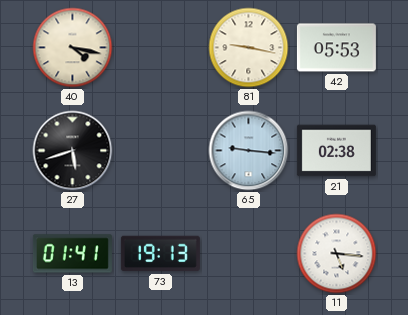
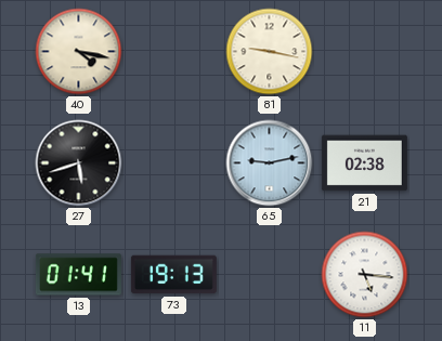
42: 05:53 -> none (336, 48)
65: 9:16 -> 9:13 (270, 163)
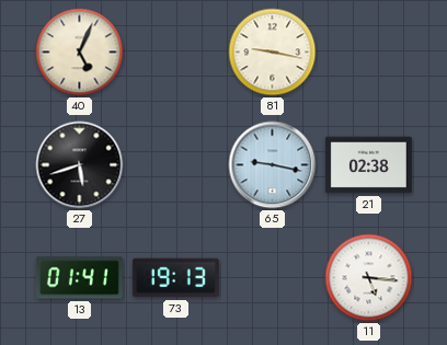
40: 4:17 -> 5:04 (80, 53)
65: 9:13 -> 9:17 (273, 165)
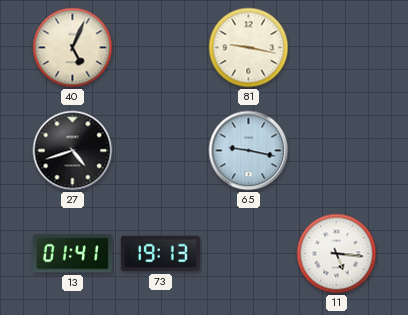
27: 5:42 -> 4:42 (73, 151)
21: 02:38 -> none (368, 165)
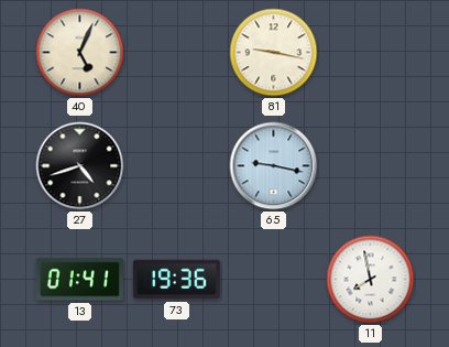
73: 19:13 -> 19:36 (176, 280)
11: 5:16 -> 7:58 (371, 280)
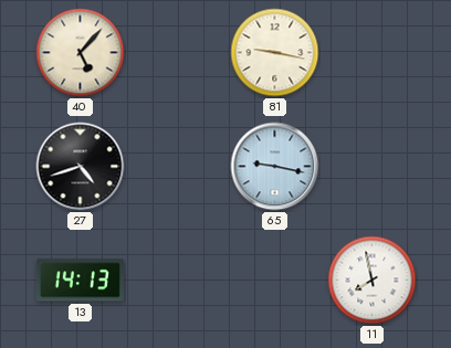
40: 5:04 -> 5:07 (81, 53)
13: 01:41 -> 14:13 (80, 281)
73: 19:36 -> none (176, 280)
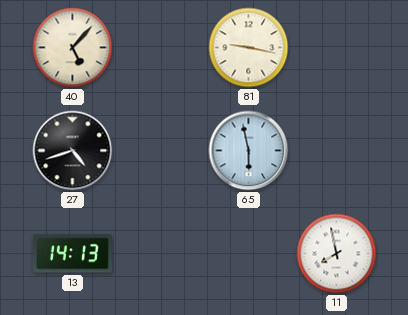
65: 9:17 -> 5:58 (249, 151)
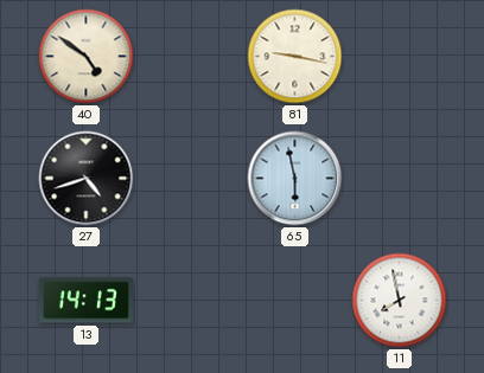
40: 5:07 -> 4:51 (87, 57)
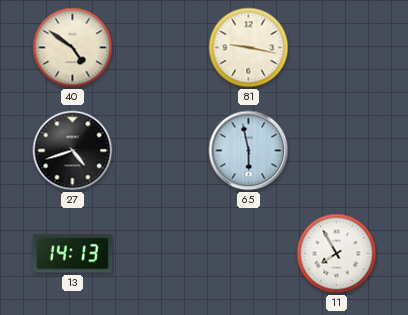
11: 7:58 -> 7:55 (337, 254)
